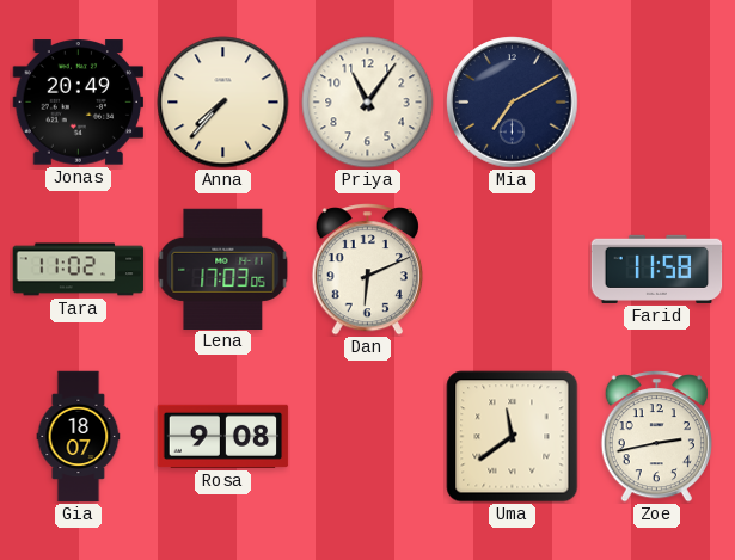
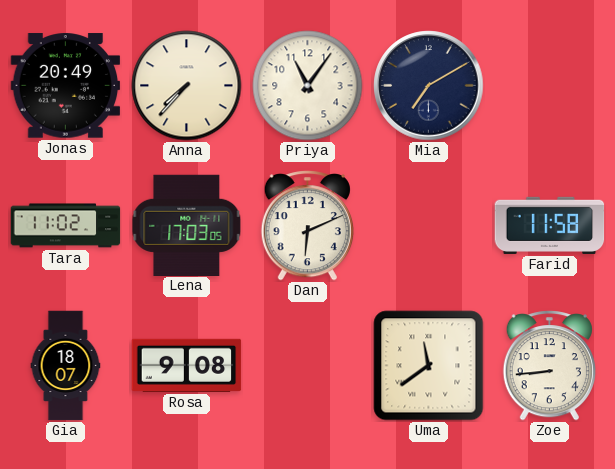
Zoe: 2:43 -> 8:44 (549, 366)
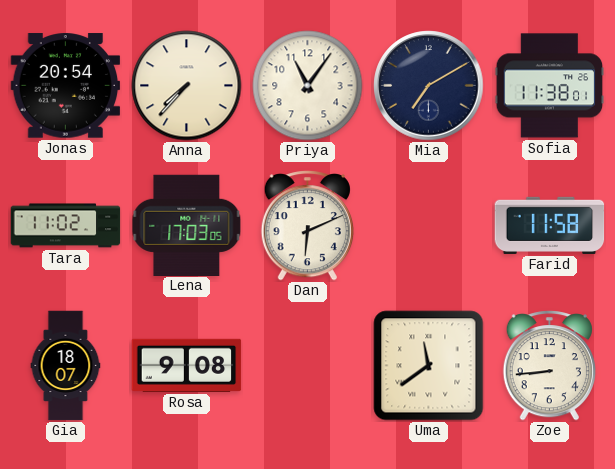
Jonas: 20:49 -> 20:54 (66, 86)
Sofia: none -> 11:38 (550, 86)
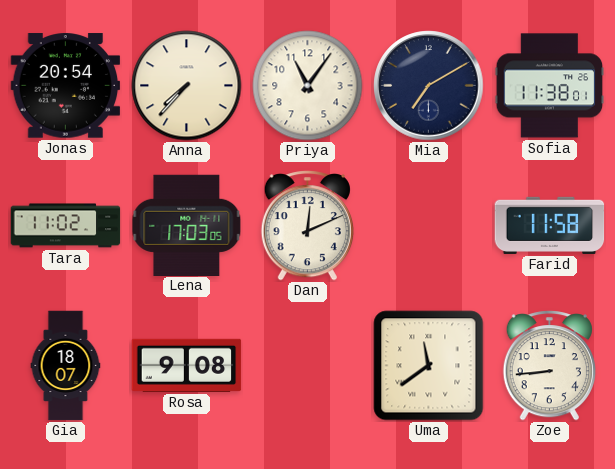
Dan: 6:11 -> 12:11 (307, 226)
